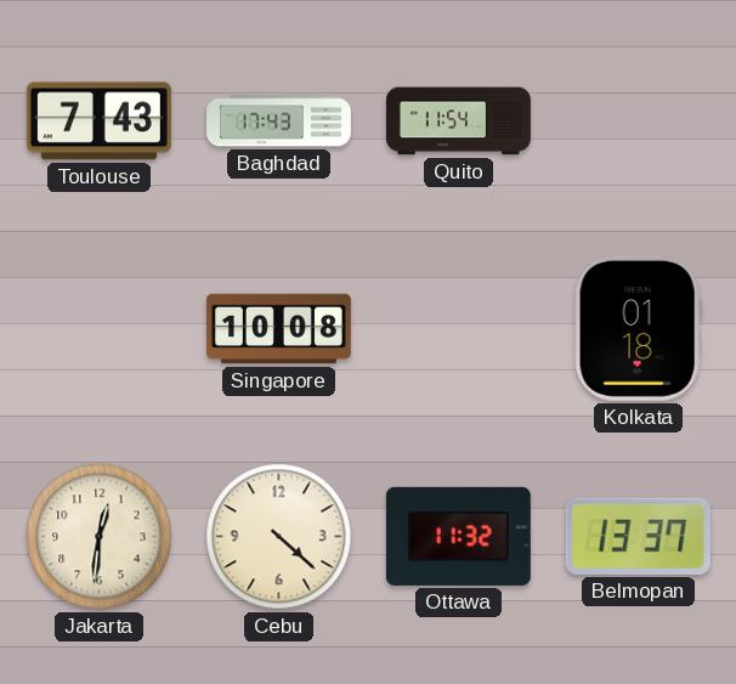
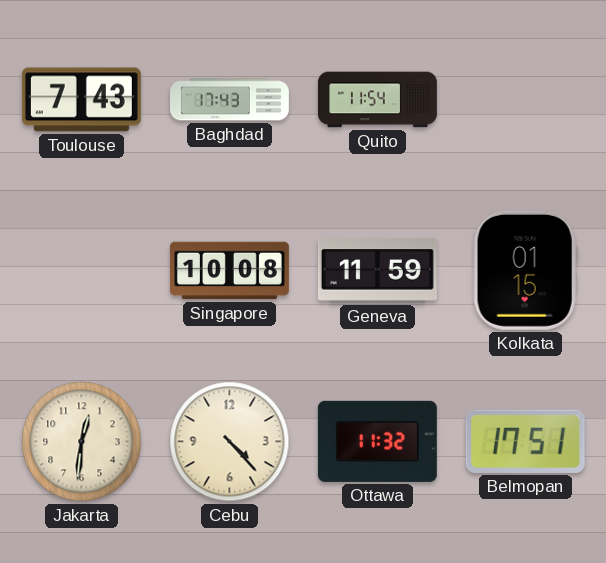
Geneva: none -> 11:59 (377, 271)
Kolkata: 01:18 -> 01:15 (525, 270)
Cebu: 4:22 -> 4:23 (230, 442)
Belmopan: 13:37 -> 17:51 (525, 441)
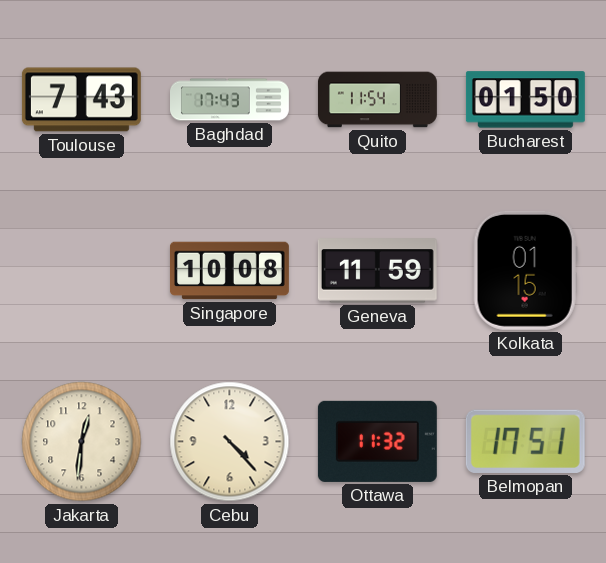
Bucharest: none -> 01:50 (525, 100)
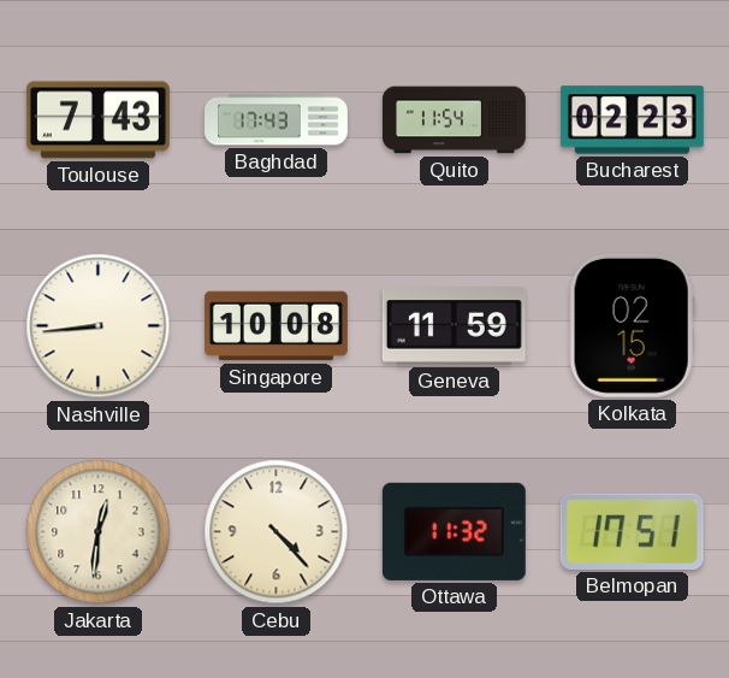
Bucharest: 01:50 -> 02:23 (632, 120)
Nashville: none -> 8:44 (99, 326)
Kolkata: 01:15 -> 02:15 (632, 325)
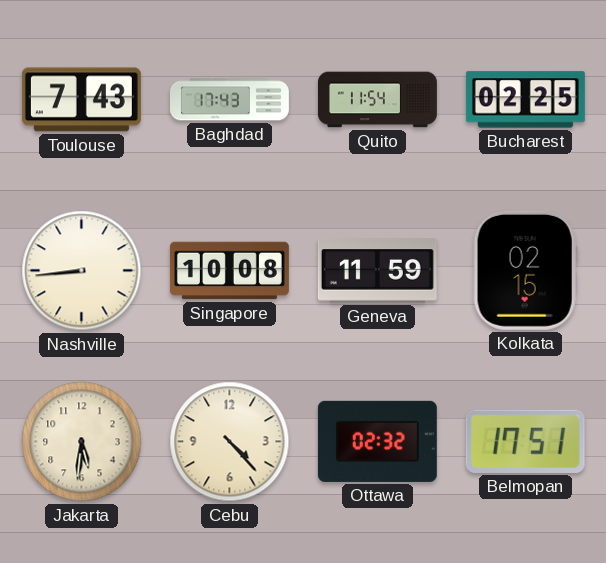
Bucharest: 02:23 -> 02:25 (525, 100)
Jakarta: 12:31 -> 5:31 (82, 442)
Ottawa: 11:32 -> 02:32 (377, 441)
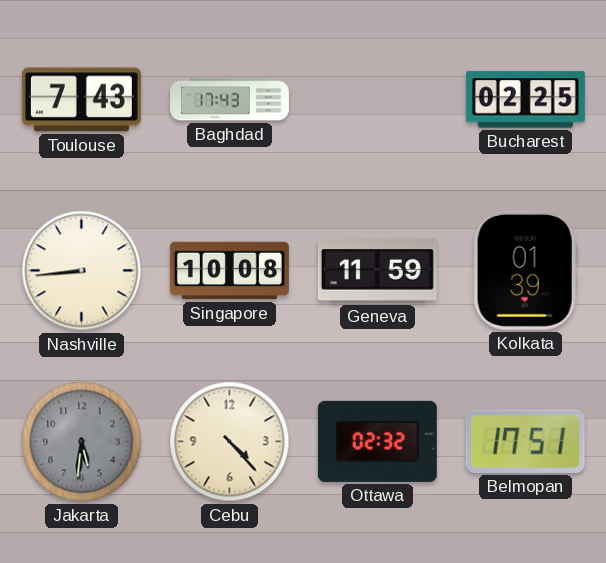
Quito: 11:54 -> none (377, 100)
Kolkata: 02:15 -> 01:39 (525, 270)
Jakarta dial: cream -> grey (82, 442)
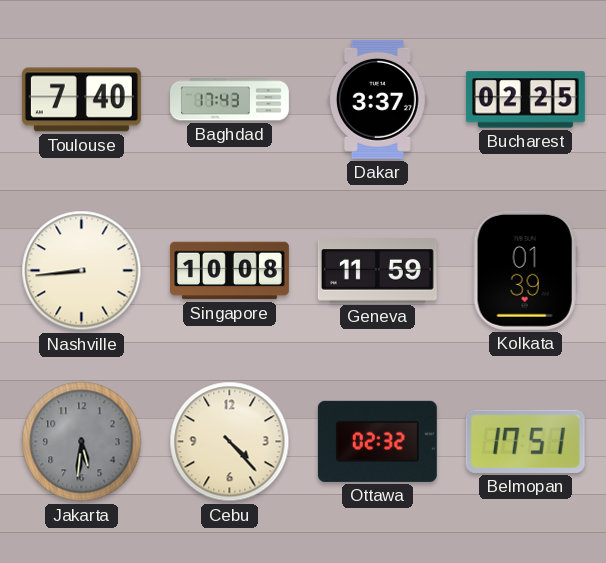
Toulouse: 7:43 -> 7:40 (81, 100)
Dakar: none -> 3:37 (377, 99)
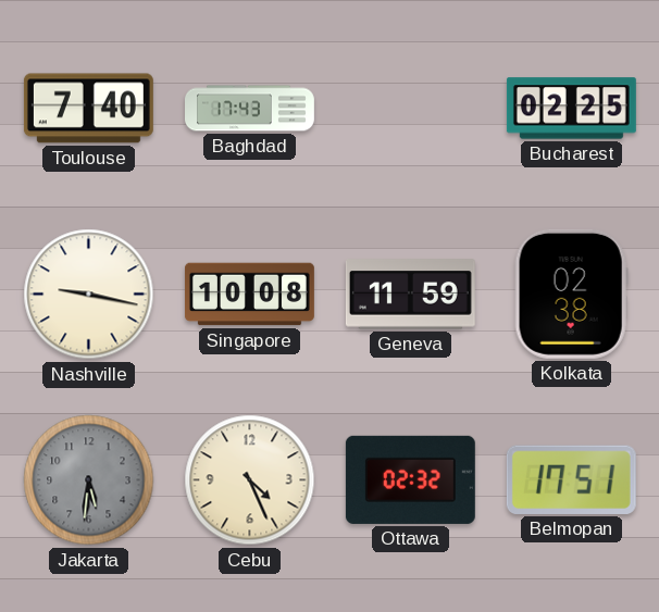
Dakar: 3:37 -> none (377, 99)
Nashville: 8:44 -> 9:17 (89, 295)
Kolkata: 01:39 -> 02:38 (571, 293)
Cebu: 4:23 -> 4:26 (250, 480)
